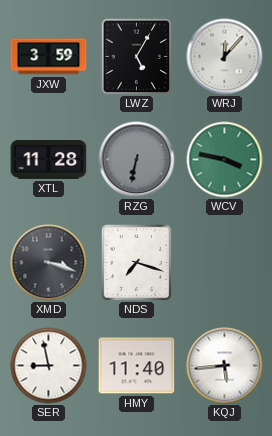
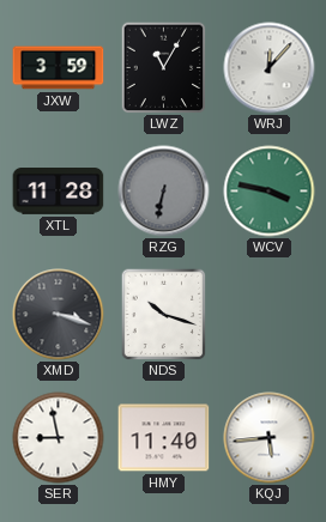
LWZ: 5:05 -> 11:05 (164, 67)
NDS: 7:18 -> 10:18 (164, 314)
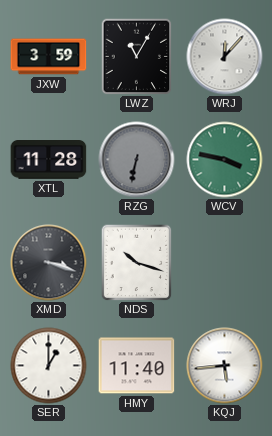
SER: 8:58 -> 1:00 (49, 366)
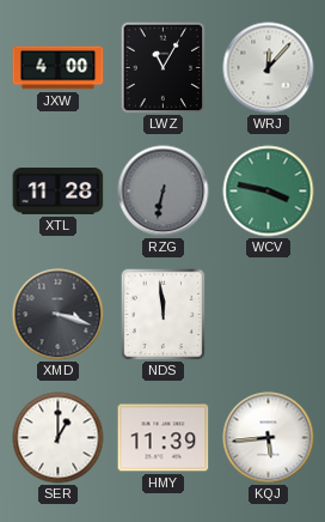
JXW: 3:59 -> 4:00 (59, 68)
NDS: 10:18 -> 11:59 (164, 314)
HMY: 11:40 -> 11:39 (164, 438)
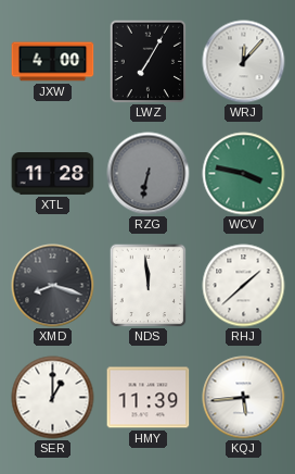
LWZ: 11:05 -> 7:05 (149, 61)
XMD: 3:18 -> 8:18 (53, 286)
RHJ: none -> 1:38 (244, 286)
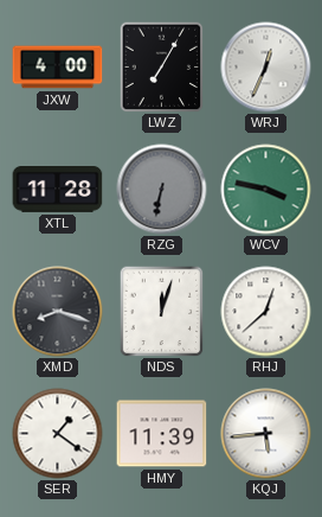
WRJ: 12:07 -> 12:34 (266, 68)
NDS: 11:59 -> 12:03 (162, 311)
RHJ: 1:38 -> 12:38 (266, 312)
SER: 1:00 -> 1:21 (58, 434)
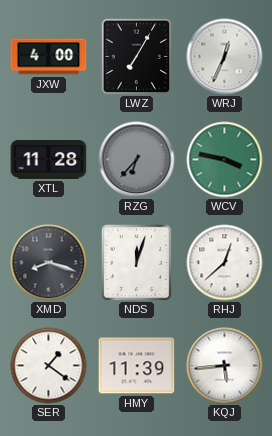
RZG: 6:32 -> 6:37 (137, 160)
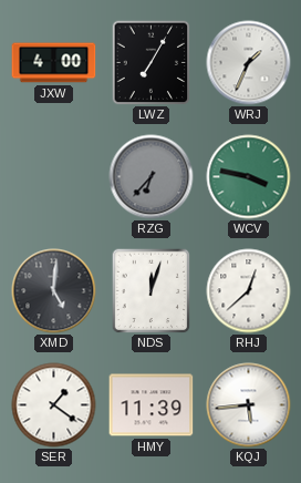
WRJ: 12:34 -> 1:34 (249, 63)
XTL: 11:28 -> none (49, 160)
XMD: 8:18 -> 5:01 (54, 291)
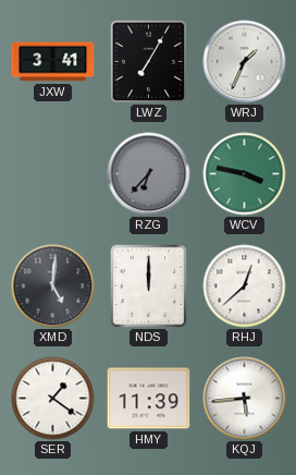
JXW: 4:00 -> 3:41 (53, 62)
NDS: 12:03 -> 12:00 (149, 285)
